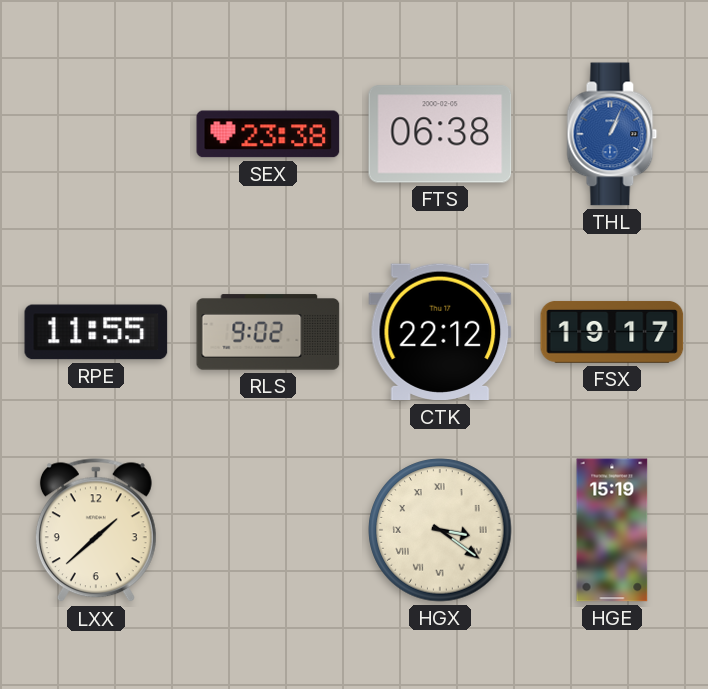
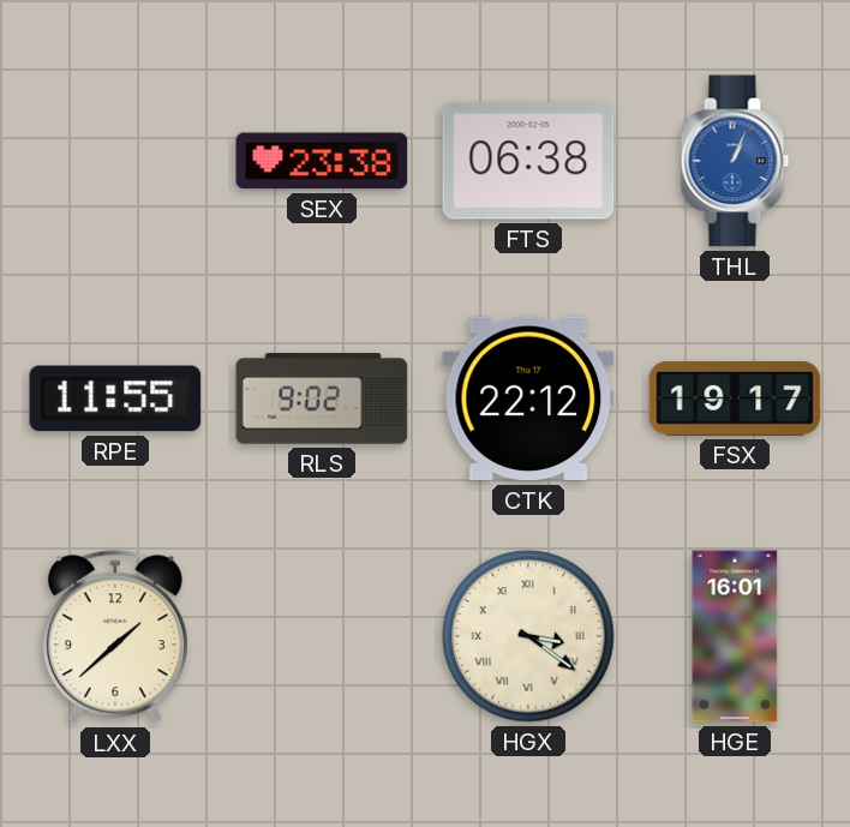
HGE: 15:19 -> 16:01 (735, 636)
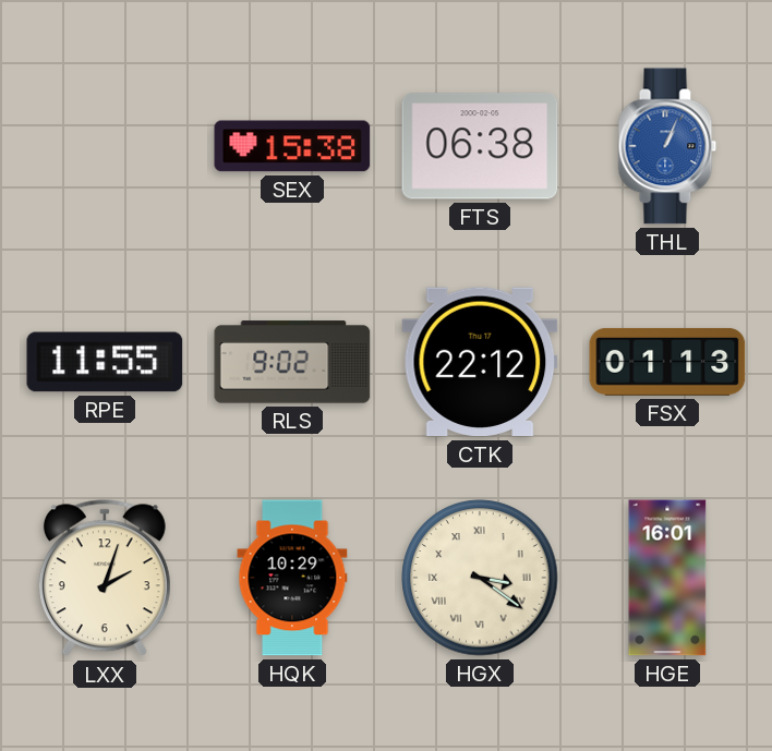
SEX: 23:38 -> 15:38 (292, 146)
FSX: 19:17 -> 01:13 (667, 362)
LXX: 1:38 -> 2:03 (105, 579)
HQK: none -> 10:29 (292, 578)
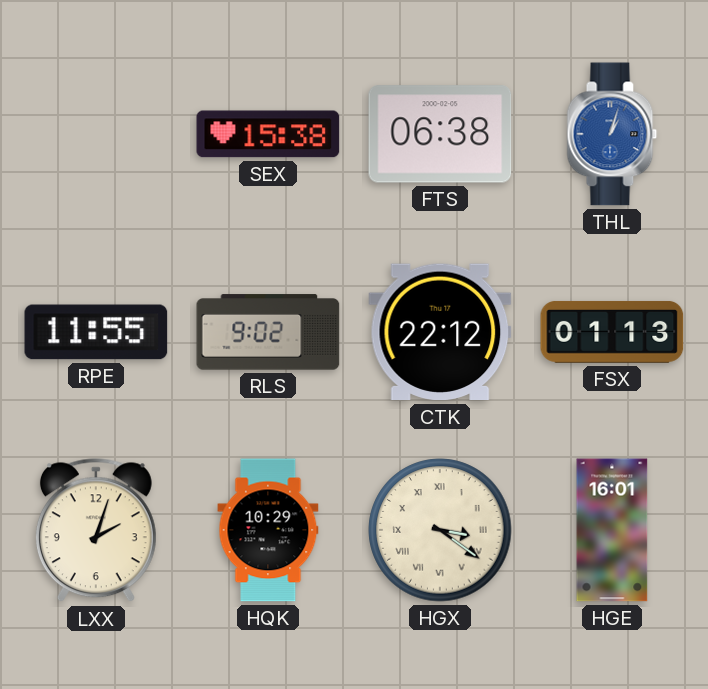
THL: 1:04 -> 1:03 (612, 134)
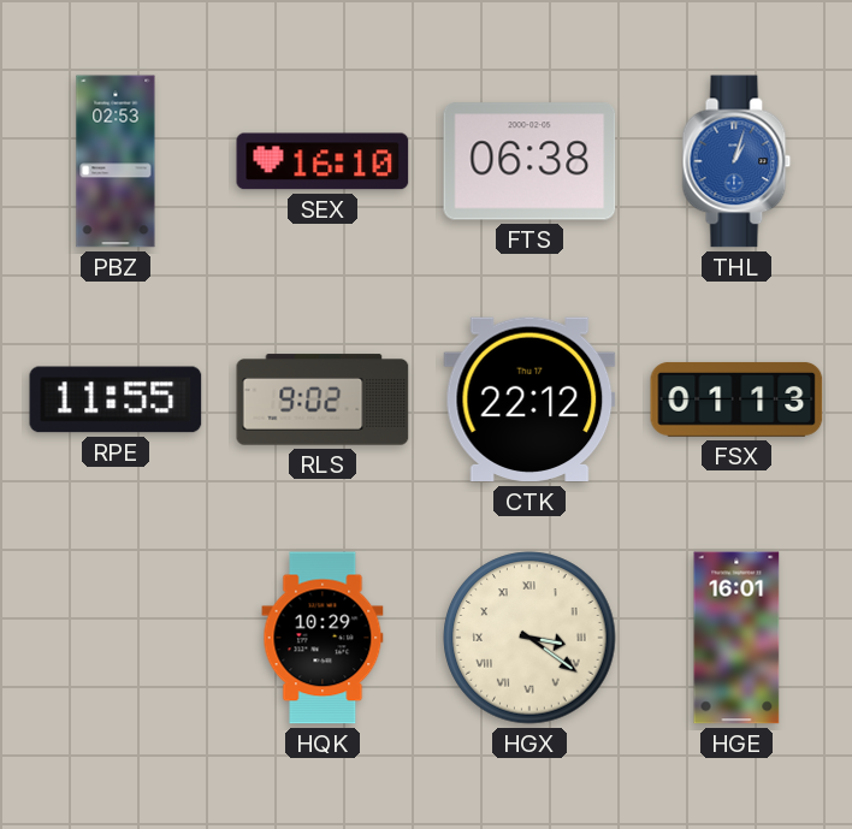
PBZ: none -> 02:53 (116, 161)
SEX: 15:38 -> 16:10 (323, 161)
LXX: 2:03 -> none (96, 531)
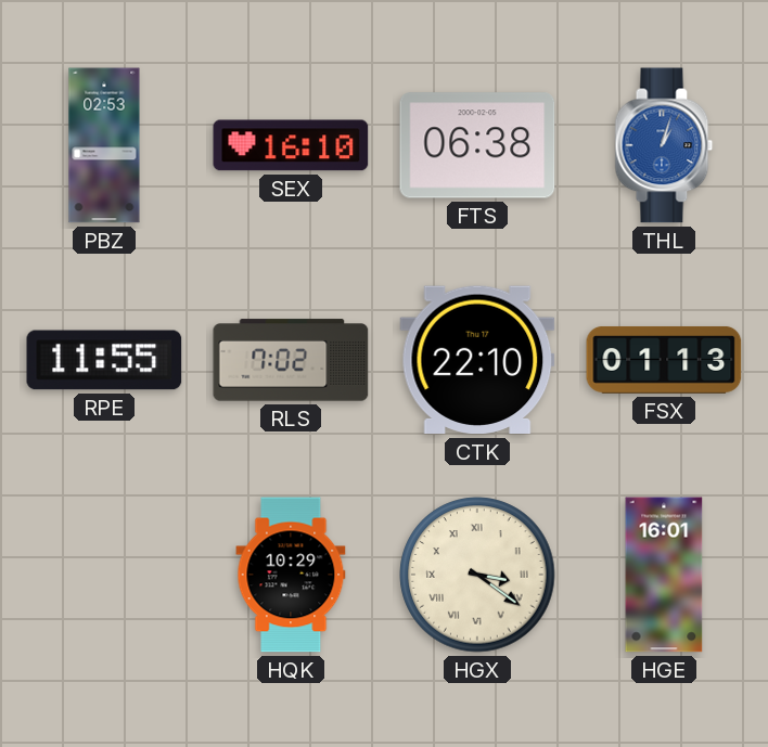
RLS: 9:02 -> 7:02 (291, 360)
CTK: 22:12 -> 22:10 (477, 360)
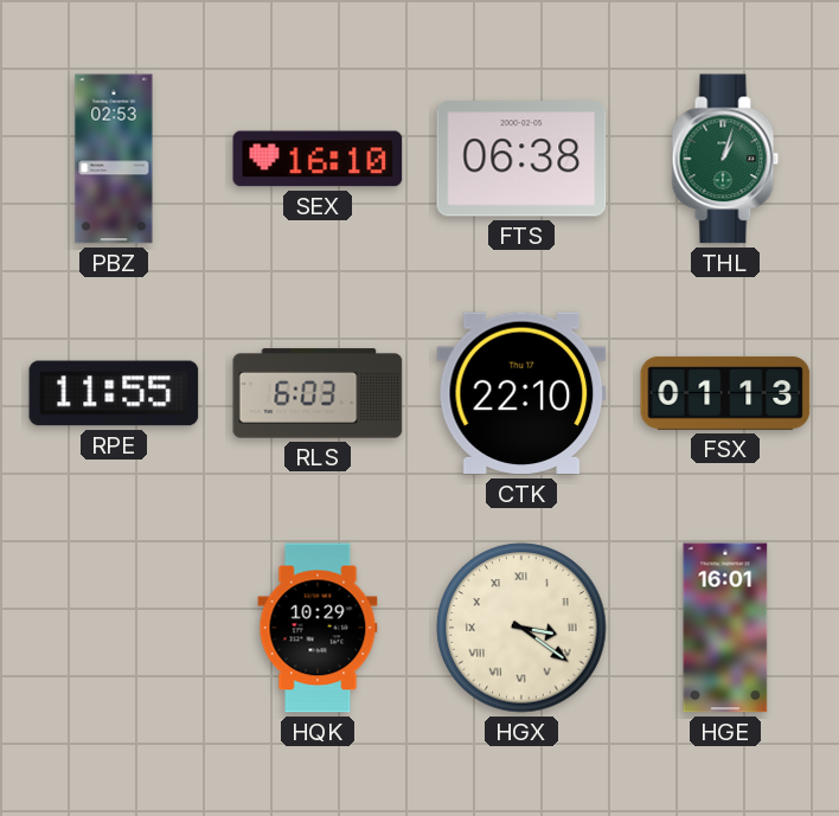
THL dial: blue -> green (725, 159)
RLS: 7:02 -> 6:03 (318, 393)
